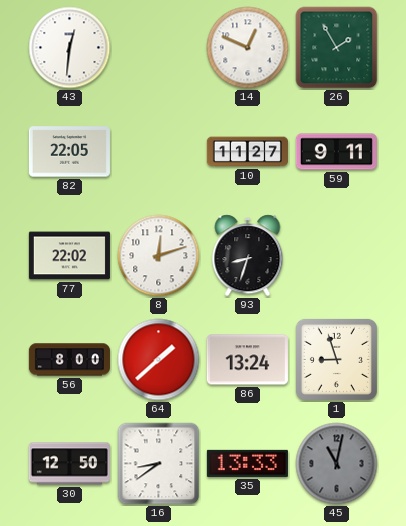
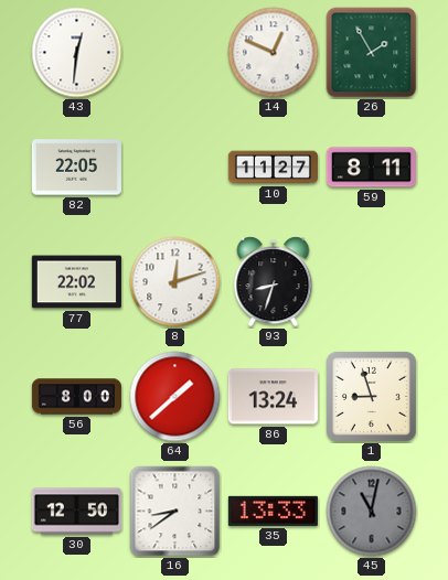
59: 9:11 -> 8:11 (371, 168)
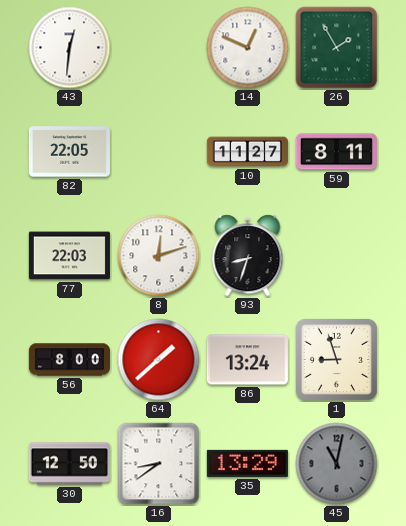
77: 22:02 -> 22:03 (69, 256)
35: 13:33 -> 13:29 (247, 463)
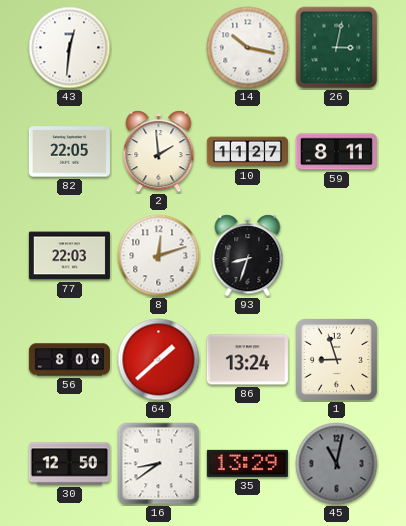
14: 12:49 -> 10:17 (248, 48)
26: 1:55 -> 3:02 (337, 48)
2: none -> 1:59 (159, 152)
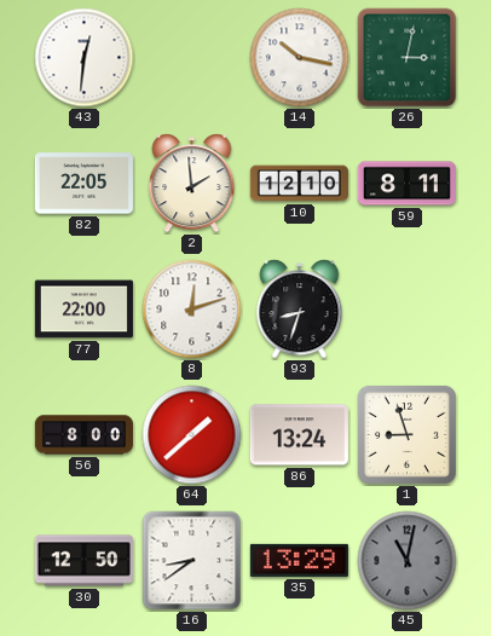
10: 11:27 -> 12:10 (299, 184)
77: 22:03 -> 22:00 (83, 310)
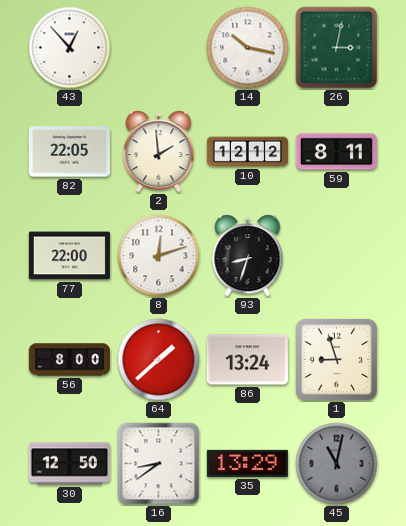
43: 12:31 -> 12:53 (70, 48)
10: 12:10 -> 12:12 (247, 152)
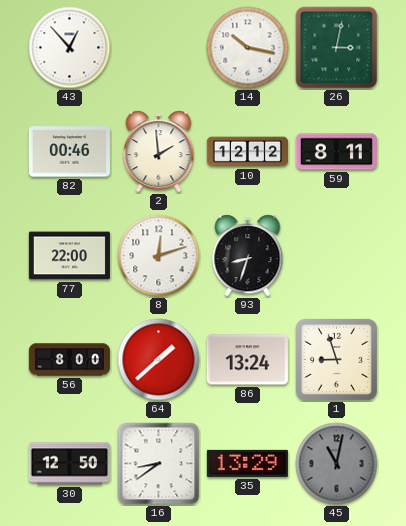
82: 22:05 -> 00:46 (69, 152)
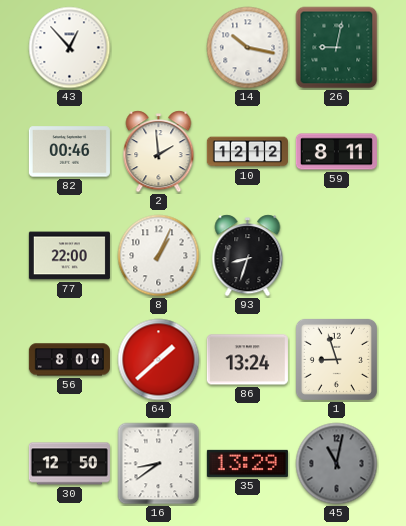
26: 3:02 -> 9:02 (337, 48)
8: 12:12 -> 1:04 (159, 256)
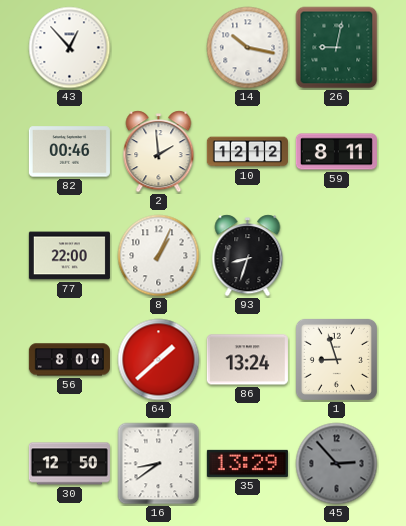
45: 11:02 -> 2:53 (337, 464)
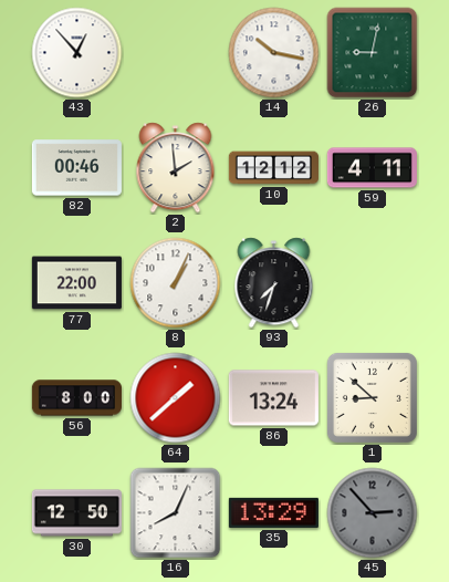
59: 8:11 -> 4:11 (372, 168)
93: 8:33 -> 7:33 (274, 283)
1: 8:57 -> 8:52 (372, 397)
16: 8:39 -> 8:04 (176, 513)
